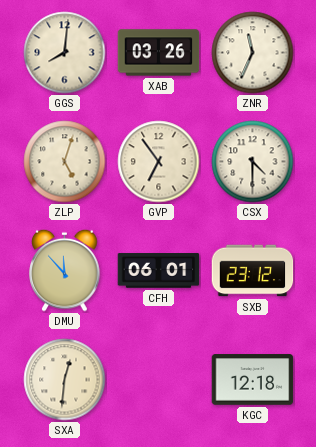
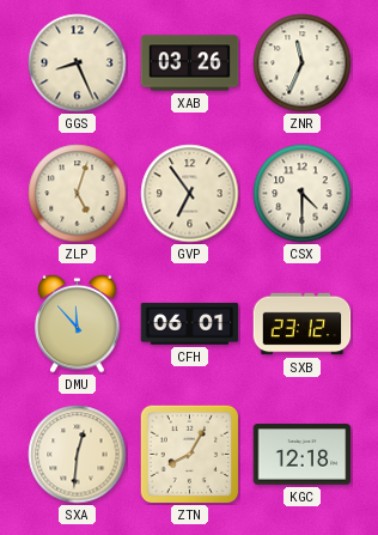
GGS: 8:01 -> 8:26 (78, 63)
ZTN: none -> 8:05 (189, 454)
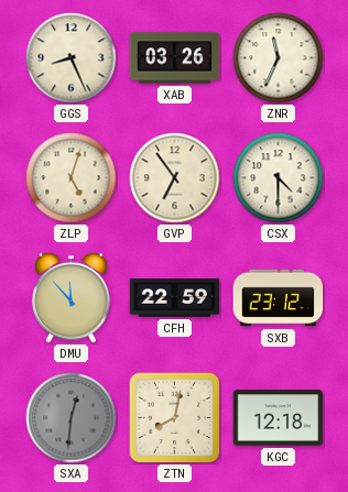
CFH: 06:01 -> 22:59 (175, 298)
SXA dial: cream -> grey (72, 418)
ZTN: 8:05 -> 8:02 (174, 417)
